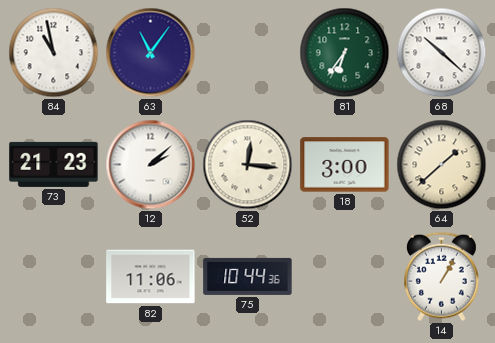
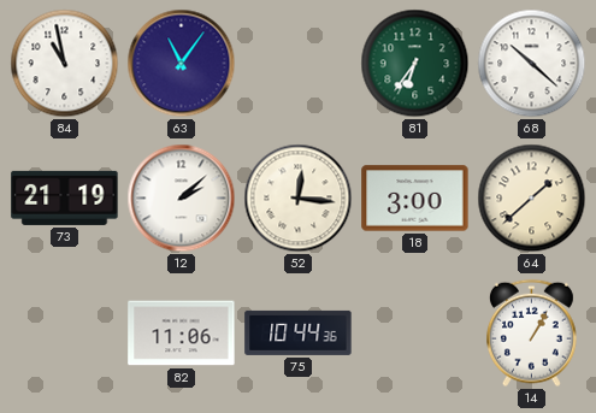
73: 21:23 -> 21:19 (65, 197)
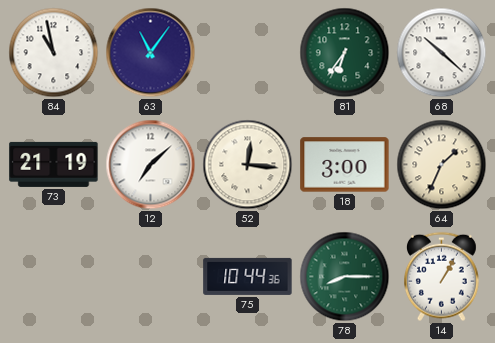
12: 2:08 -> 7:08 (151, 165)
64: 1:38 -> 1:34 (442, 165)
82: 11:06 -> none (182, 334)
78: none -> 8:15 (345, 277)
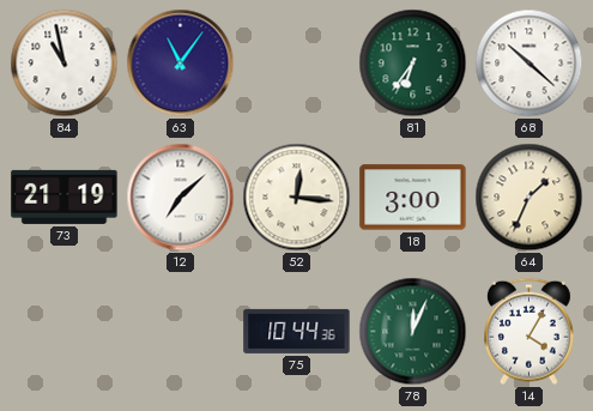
78: 8:15 -> 12:04 (413, 332)
14: 1:05 -> 4:05 (530, 332)
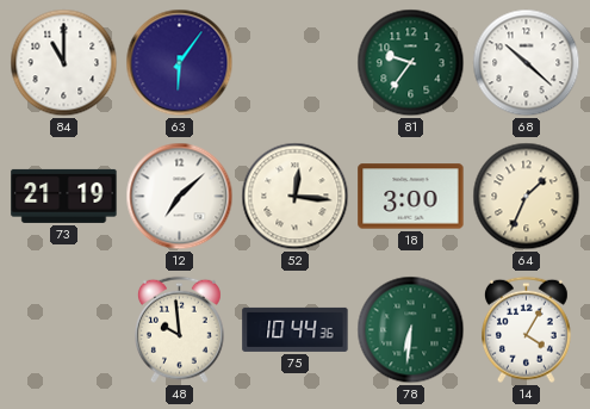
84: 10:58 -> 11:00 (64, 63)
63: 11:06 -> 6:06 (180, 63)
81: 6:36 -> 9:36 (411, 63)
48: none -> 9:59 (180, 330)
78: 12:04 -> 6:31 (411, 330)
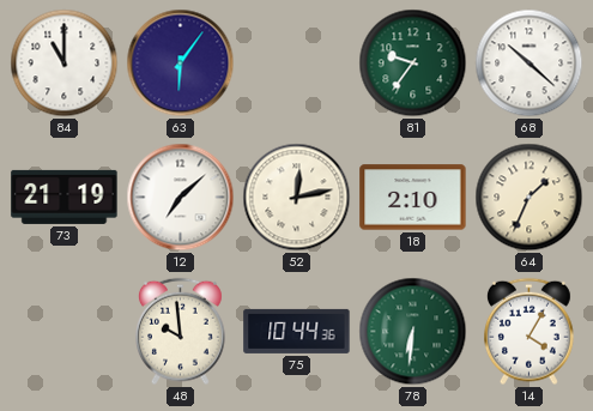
52: 12:16 -> 12:13 (297, 198)
18: 3:00 -> 2:10 (413, 198)
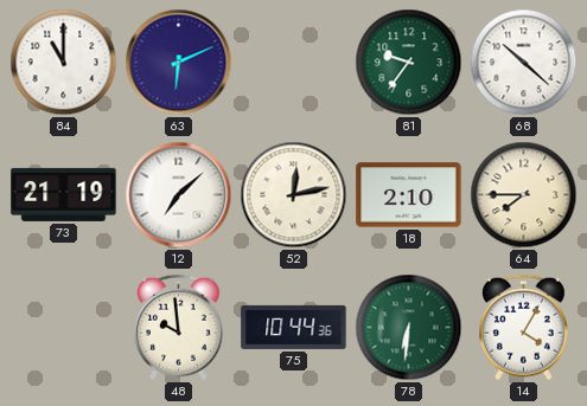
63: 6:06 -> 6:11 (179, 63)
64: 1:34 -> 7:45 (524, 195)
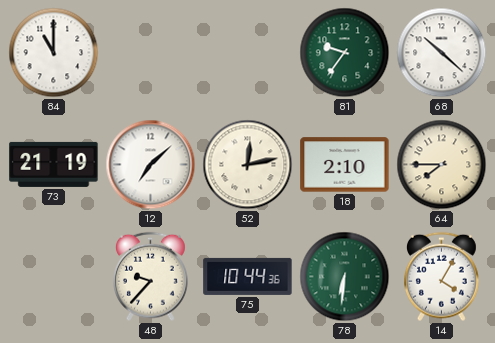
63: 6:11 -> none (179, 63)
48: 9:59 -> 9:37 (151, 277)
